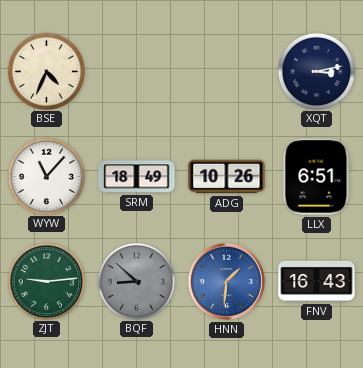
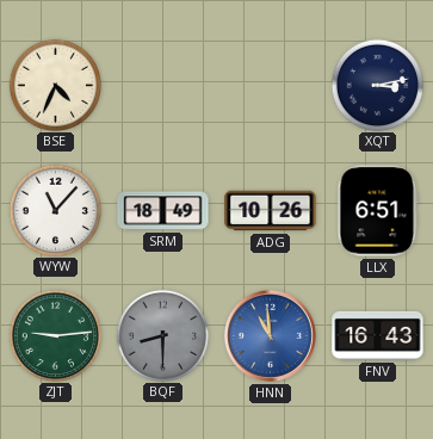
BQF: 8:52 -> 8:30 (162, 335)
HNN: 1:31 -> 10:59 (270, 335)
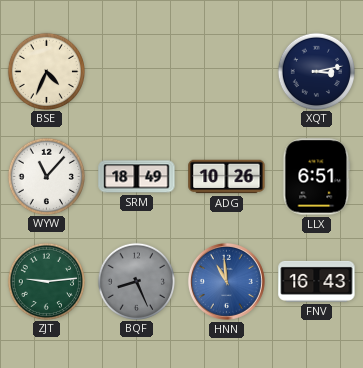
BQF: 8:30 -> 8:26 (136, 281)
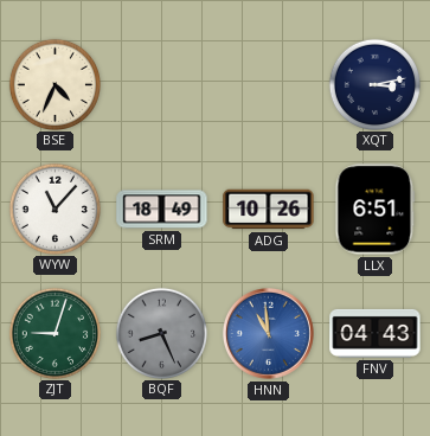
ZJT: 9:14 -> 9:03 (54, 333)
FNV: 16:43 -> 04:43 (376, 333)
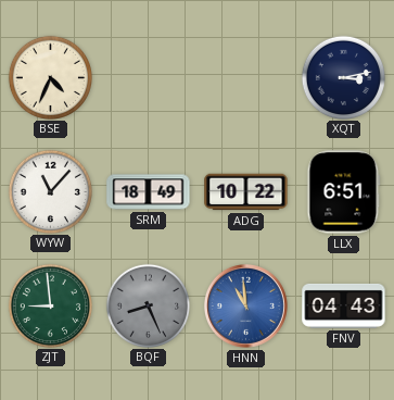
ADG: 10:26 -> 10:22 (246, 192)
ZJT: 9:03 -> 8:59 (50, 305)
